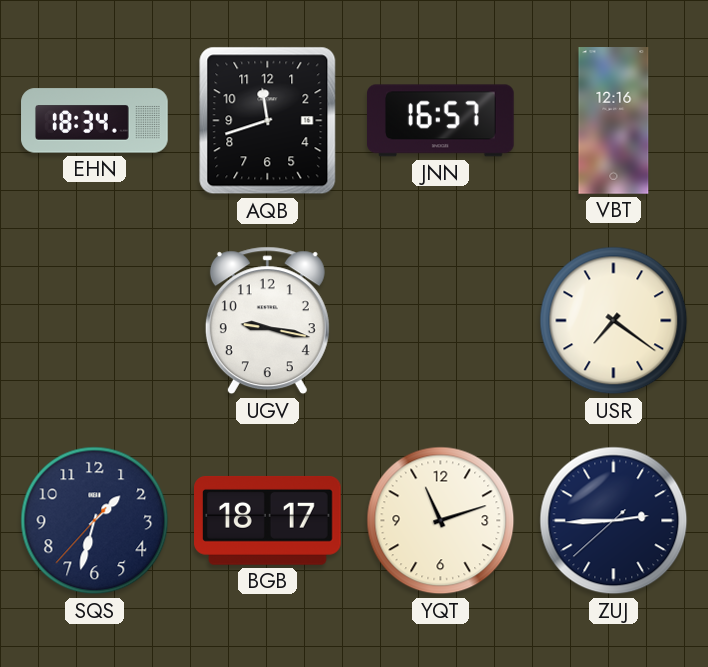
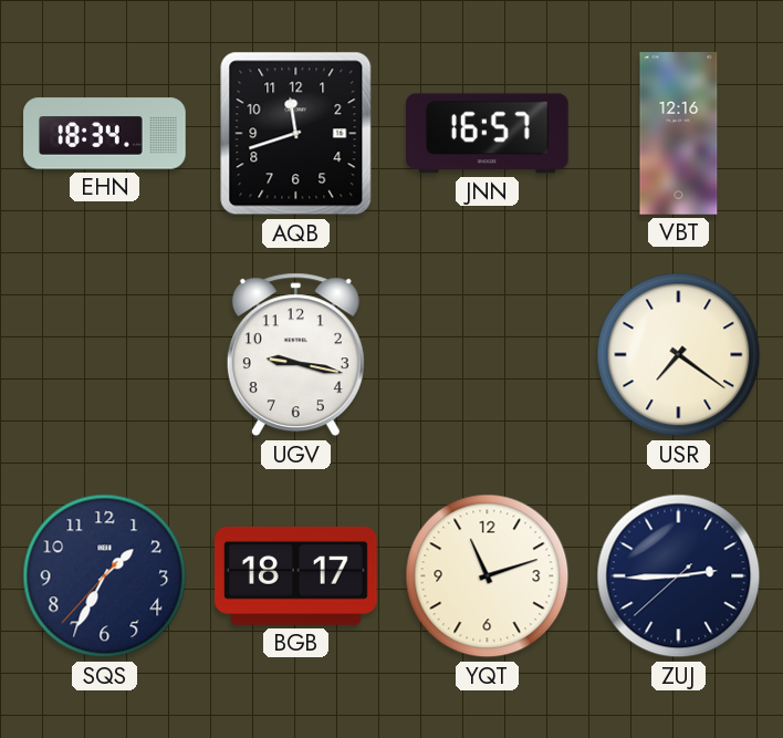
SQS: 1:32 -> 1:34 (105, 576)
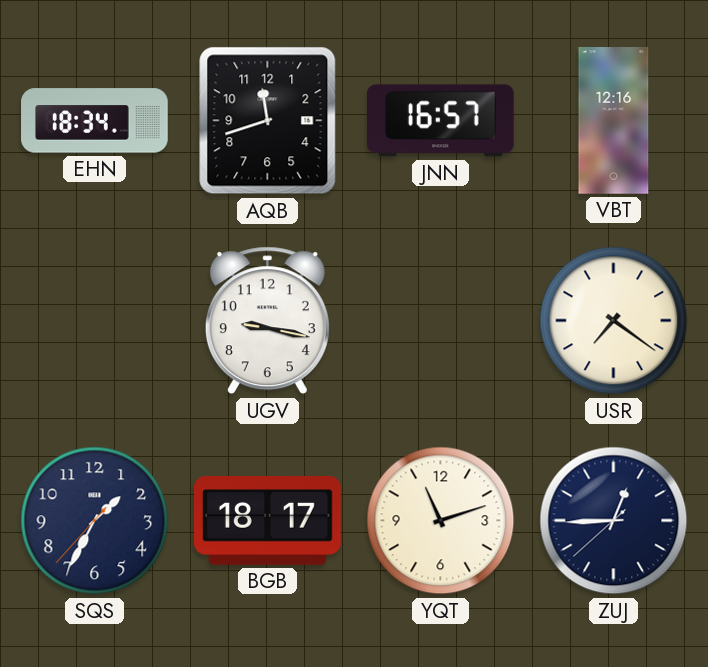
ZUJ: 2:44 -> 12:44 (614, 521)
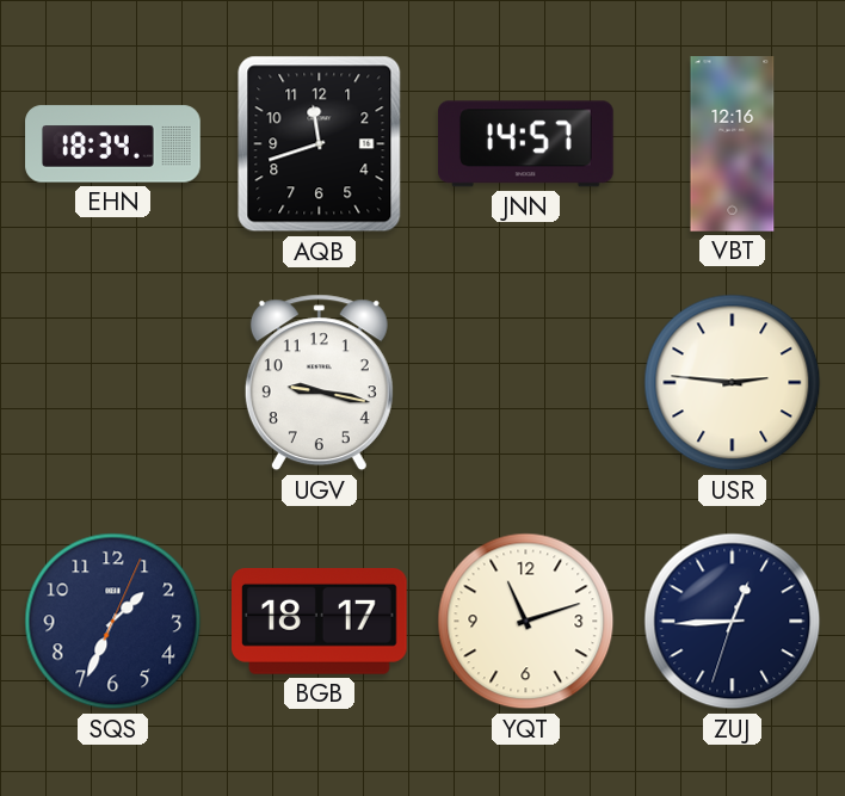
JNN: 16:57 -> 14:57 (526, 144)
USR: 7:21 -> 2:46 (733, 383)
SQS: 1:34:37 -> 1:34:04 (113, 622)
ZUJ: 12:44:38 -> 12:44:33 (733, 622)
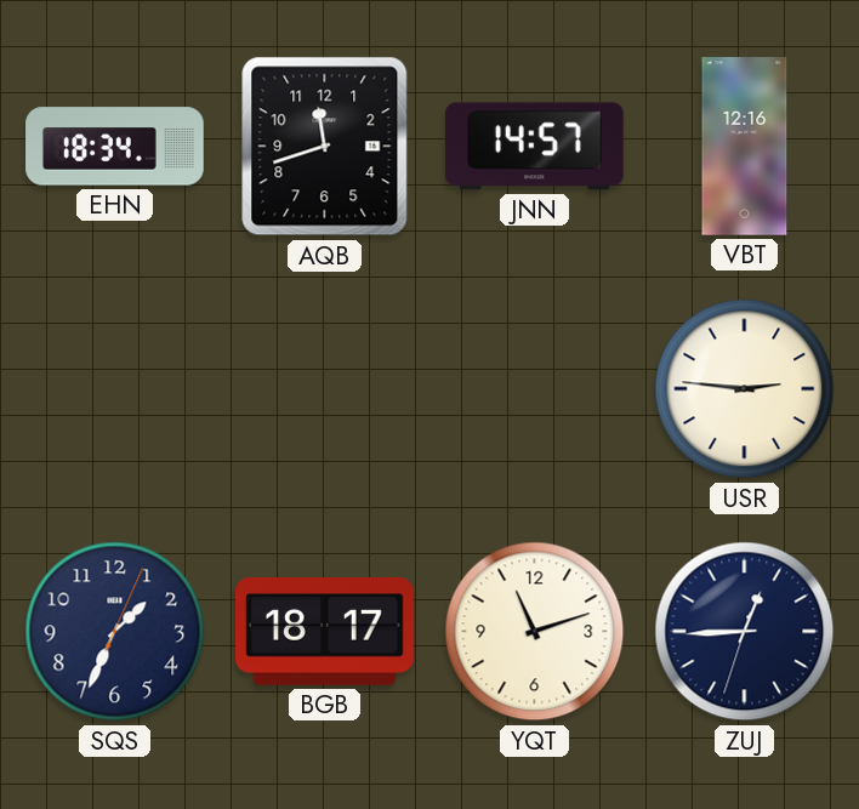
UGV: 9:17 -> none (319, 383)
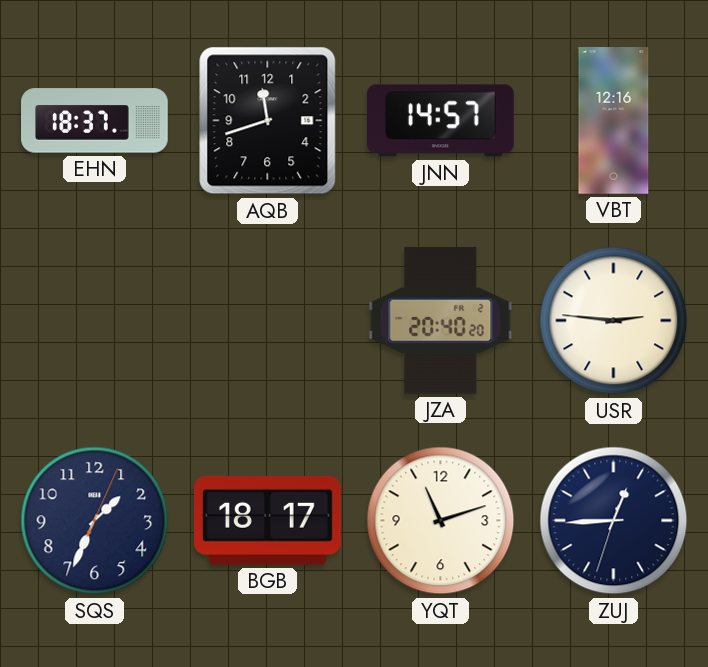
EHN: 18:34 -> 18:37 (95, 121)
JZA: none -> 20:40 (441, 321)
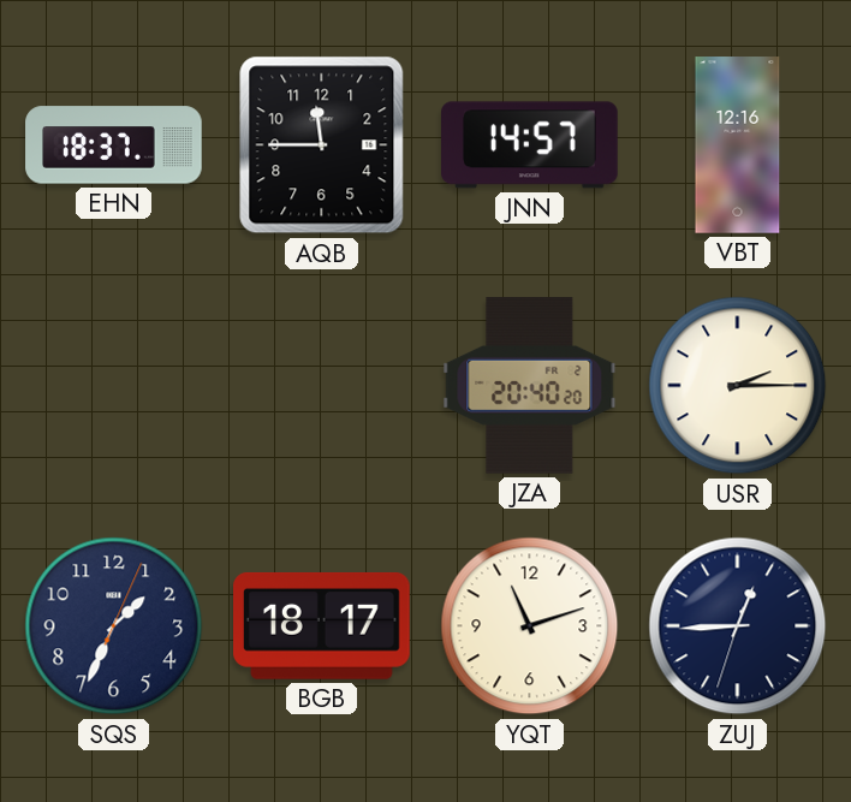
AQB: 11:42 -> 11:45 (322, 145)
USR: 2:46 -> 2:15 (738, 386)
